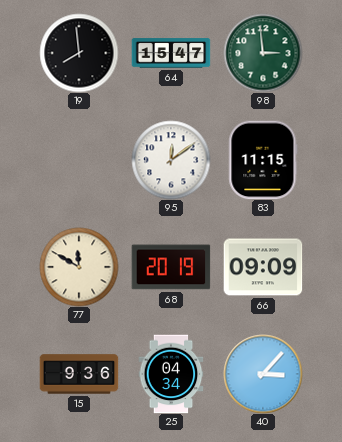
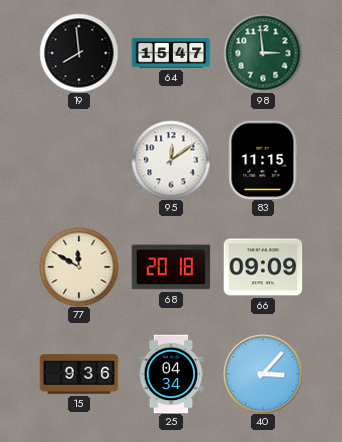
68: 20:19 -> 20:18 (171, 267)
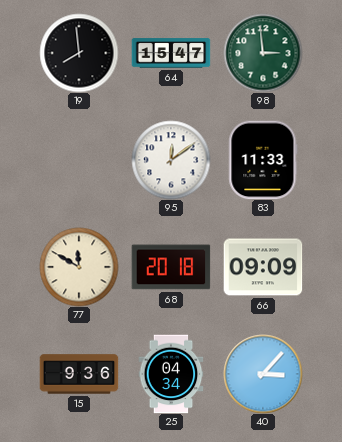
83: 11:15 -> 11:33 (263, 160)
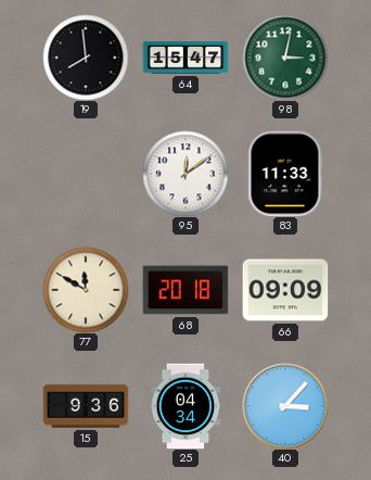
98: 2:59 -> 3:02 (285, 58)
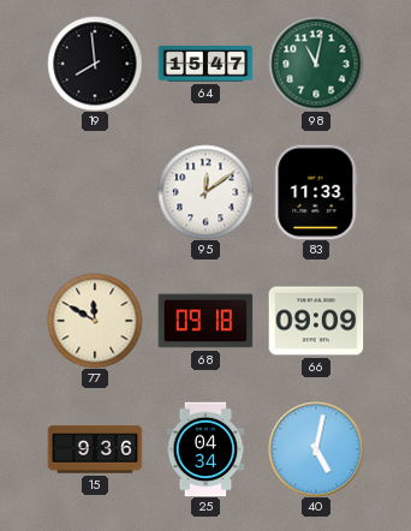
98: 3:02 -> 11:02 (316, 64)
68: 20:18 -> 09:18 (205, 321)
40: 3:07 -> 5:02 (316, 449)
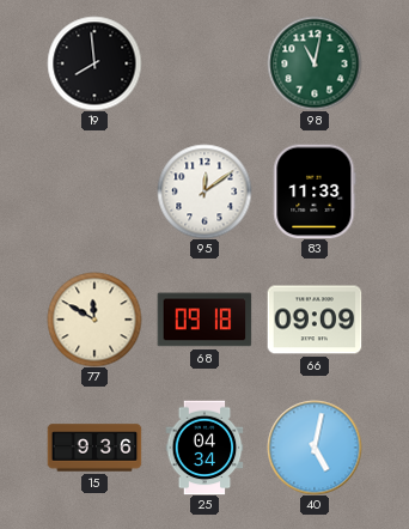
64: 15:47 -> none (205, 64)
